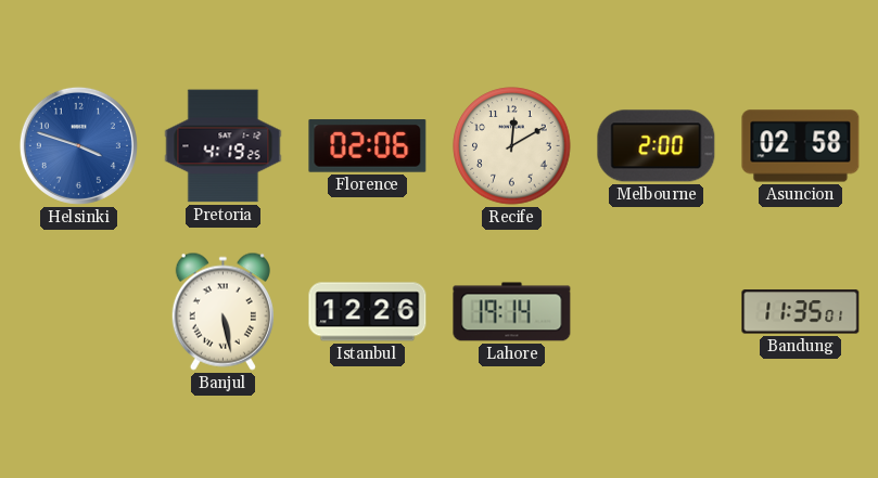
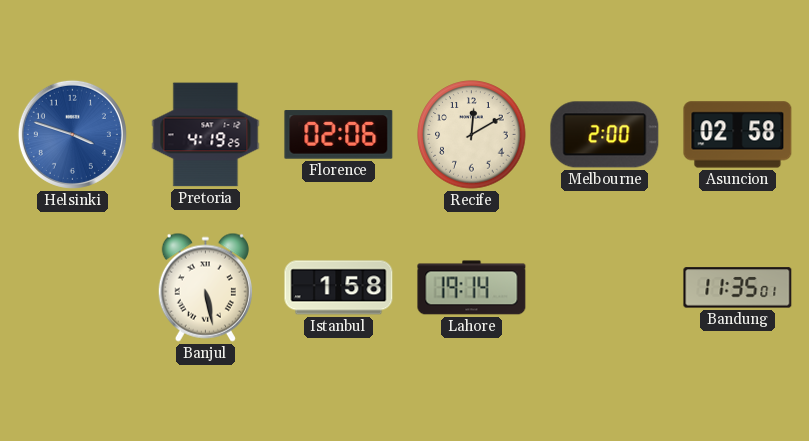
Istanbul: 12:26 -> 1:58 (339, 288)
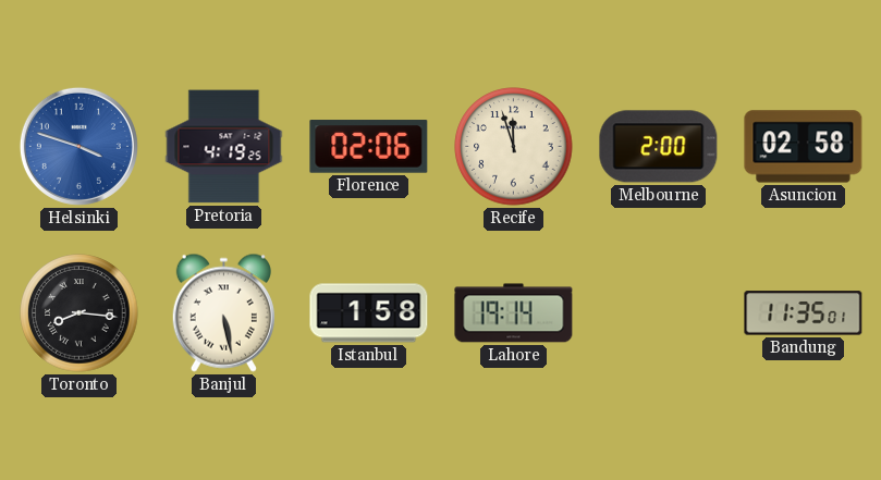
Recife: 12:10 -> 11:57 (514, 147)
Toronto: none -> 8:16 (79, 313)
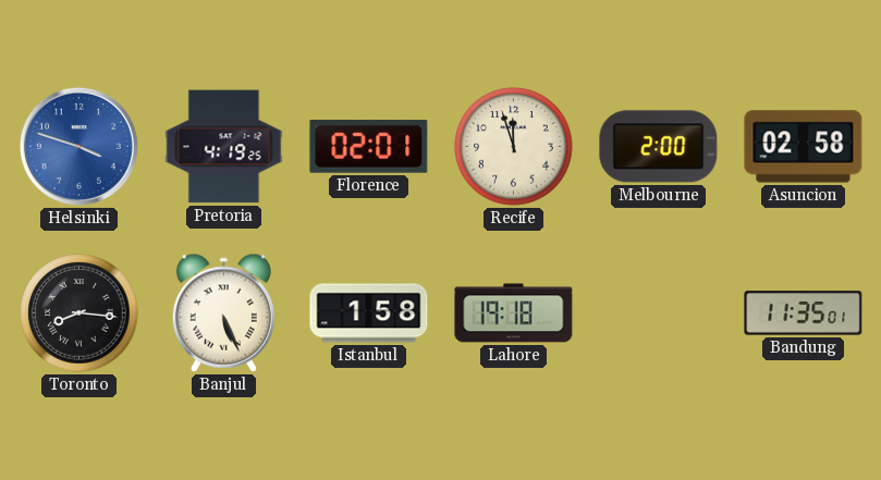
Florence: 02:06 -> 02:01 (369, 147)
Banjul: 5:28 -> 5:26 (223, 312)
Lahore: 19:14 -> 19:18 (514, 313)
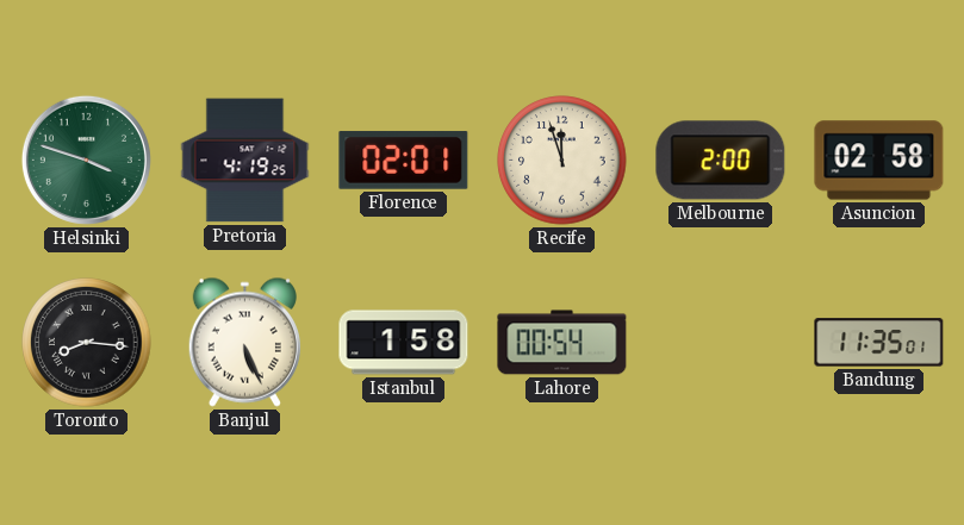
Helsinki dial: blue -> green (86, 160)
Lahore: 19:18 -> 00:54 (562, 343)
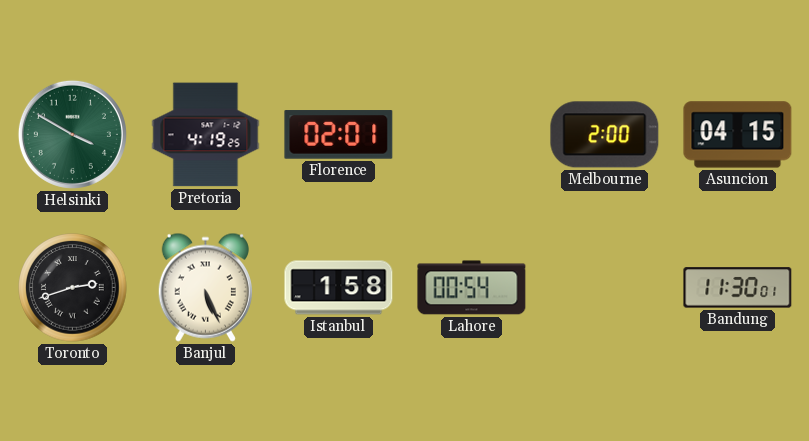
Helsinki: 3:48 -> 3:50 (72, 134)
Recife: 11:57 -> none (562, 161)
Asuncion: 02:58 -> 04:15 (738, 135)
Toronto: 8:16 -> 2:42 (73, 288)
Bandung: 11:35 -> 11:30 (738, 288)
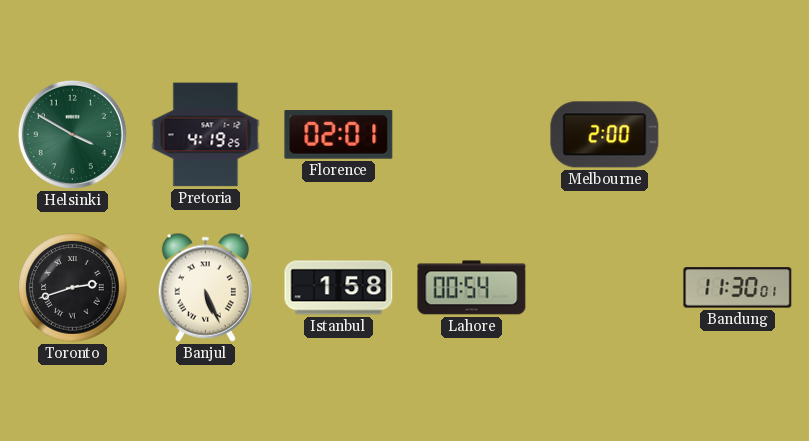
Asuncion: 04:15 -> none (738, 135)
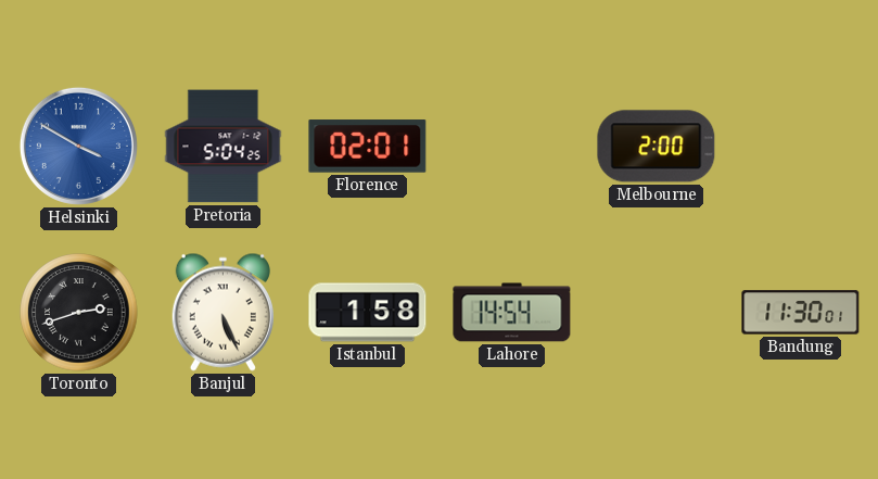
Helsinki dial: green -> blue (78, 146)
Pretoria: 4:19 -> 5:04 (224, 147)
Lahore: 00:54 -> 14:54 (512, 313)
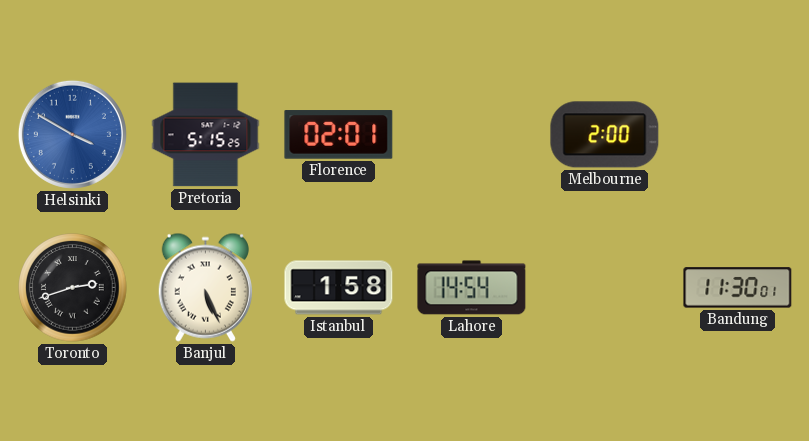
Pretoria: 5:04 -> 5:15 (206, 135)
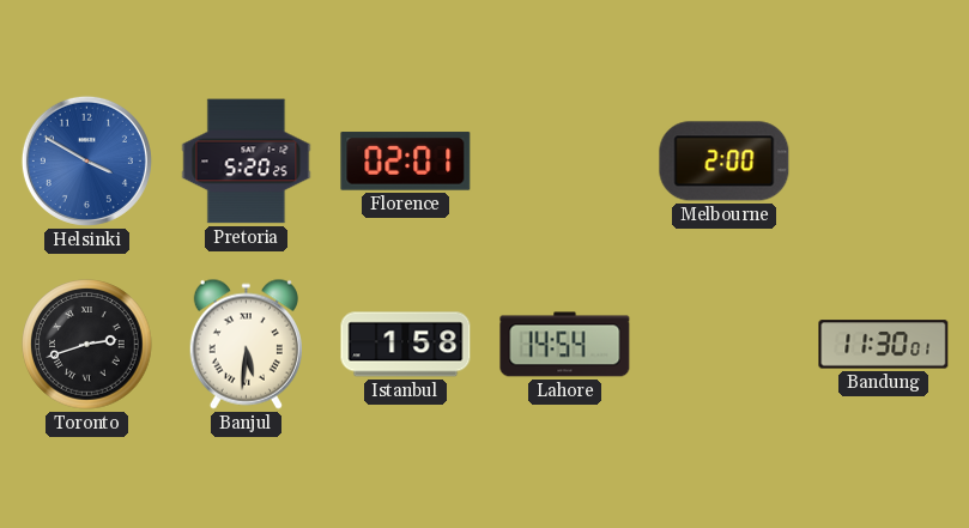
Pretoria: 5:15 -> 5:20 (247, 162)
Banjul: 5:26 -> 5:31 (246, 344)
